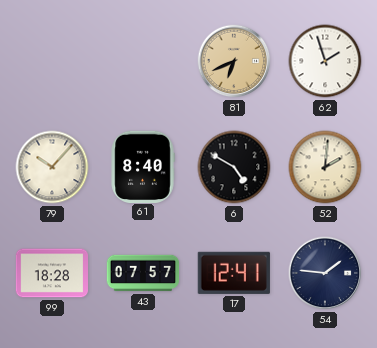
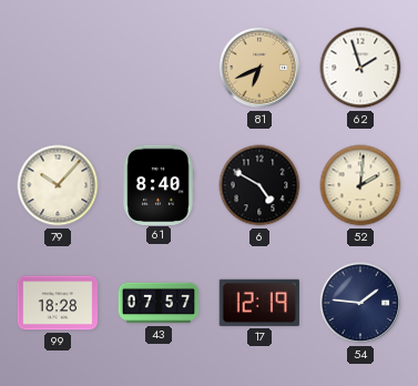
17: 12:41 -> 12:19 (259, 303)
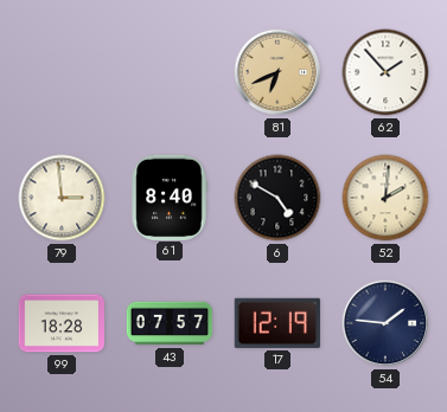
62: 1:57 -> 1:53 (385, 72)
79: 10:07 -> 2:59 (62, 198)
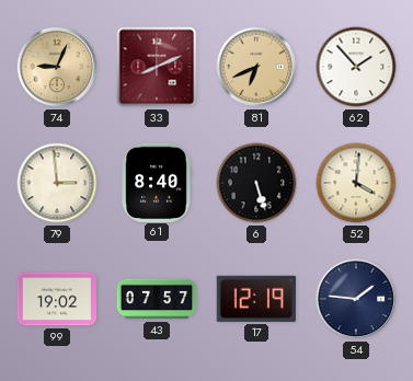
74: none -> 9:04 (57, 67)
33: none -> 8:11 (157, 67)
6: 4:50 -> 5:27 (256, 183)
52: 2:01 -> 4:01 (356, 183)
99: 18:28 -> 19:02 (57, 299)
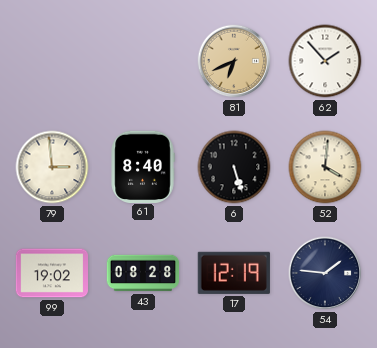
74: 9:04 -> none (57, 67)
33: 8:11 -> none (157, 67)
43: 07:57 -> 08:28 (143, 273)
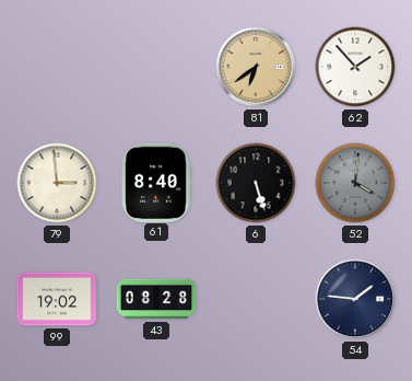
81: 6:41 -> 6:39 (256, 67)
52 dial: cream -> grey (355, 183)
17: 12:19 -> none (234, 273)
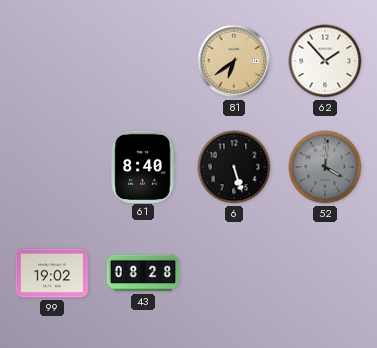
79: 2:59 -> none (57, 183)
54: 1:46 -> none (355, 299)
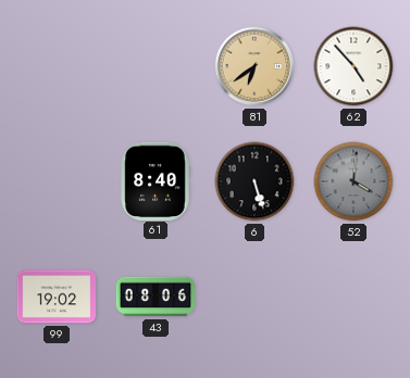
62: 1:53 -> 4:53 (353, 66)
43: 08:28 -> 08:06 (156, 297)
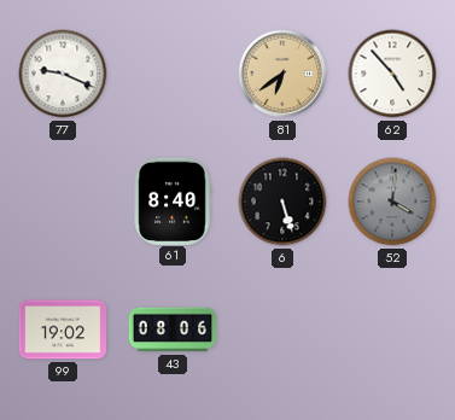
77: none -> 9:19 (63, 74)
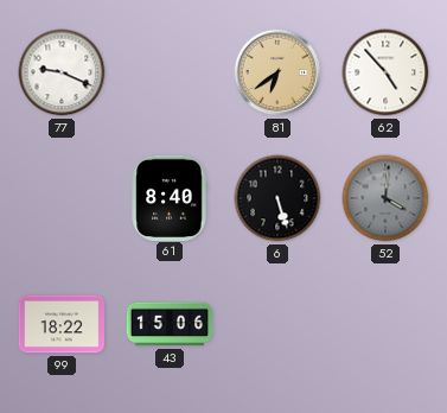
99: 19:02 -> 18:22 (62, 324)
43: 08:06 -> 15:06 (170, 324)
